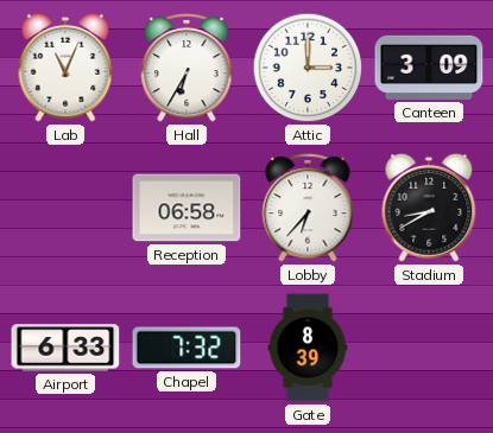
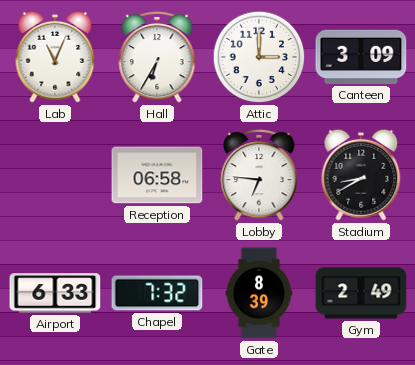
Lobby: 6:37 -> 6:46 (259, 175)
Gym: none -> 2:49 (361, 293)
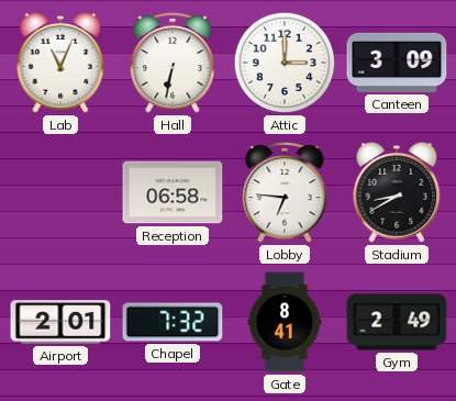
Hall: 6:35 -> 6:32 (173, 63)
Airport: 6:33 -> 2:01 (60, 322)
Gate: 8:39 -> 8:41 (285, 322)
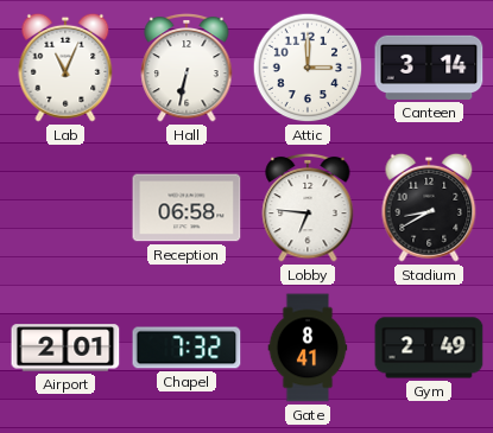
Canteen: 3:09 -> 3:14 (429, 68)
